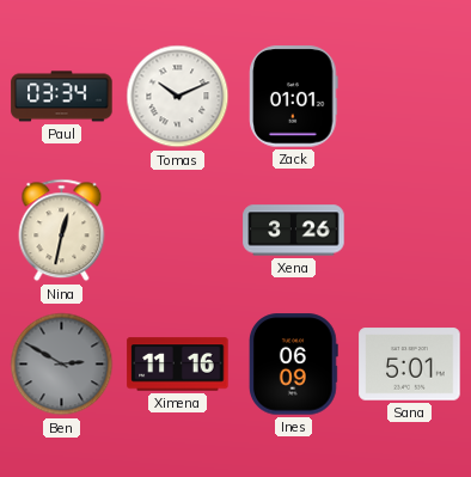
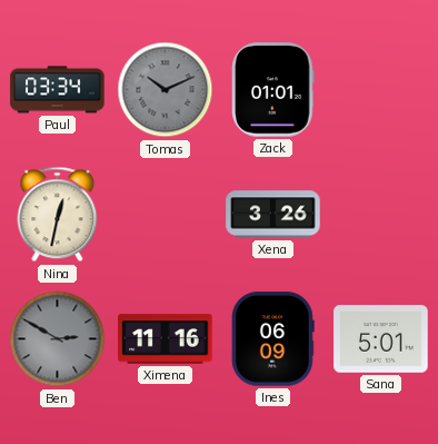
Tomas dial: white -> grey (166, 90)
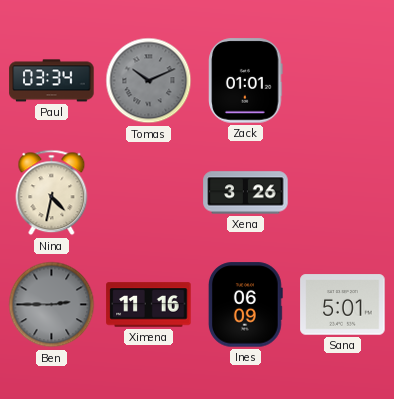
Nina: 12:32 -> 4:32 (52, 193)
Ben: 2:50 -> 2:45 (52, 305)
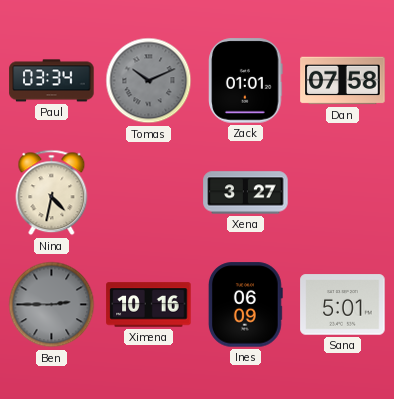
Dan: none -> 07:58 (343, 81)
Xena: 3:26 -> 3:27 (246, 193)
Ximena: 11:16 -> 10:16 (149, 305)
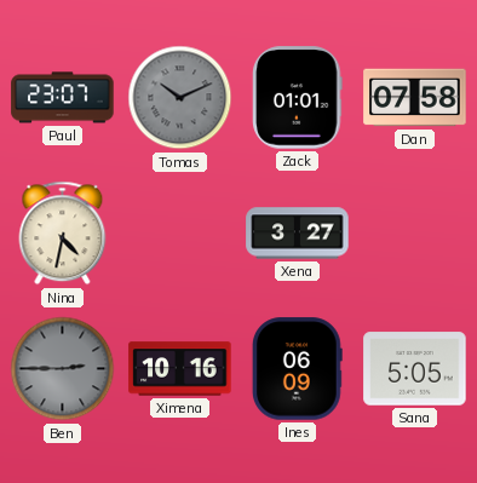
Paul: 03:34 -> 23:07 (63, 98)
Sana: 5:01 -> 5:05 (415, 369)
